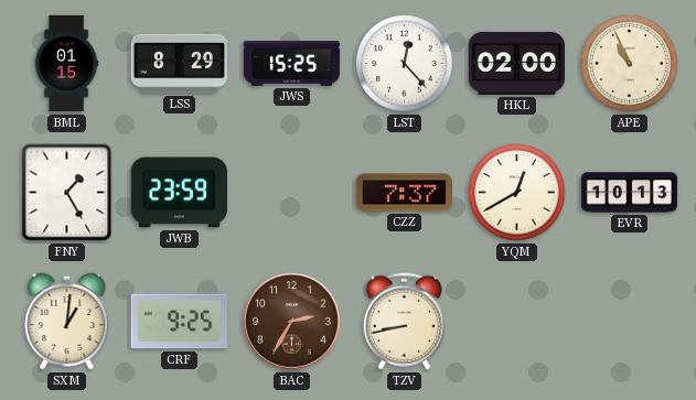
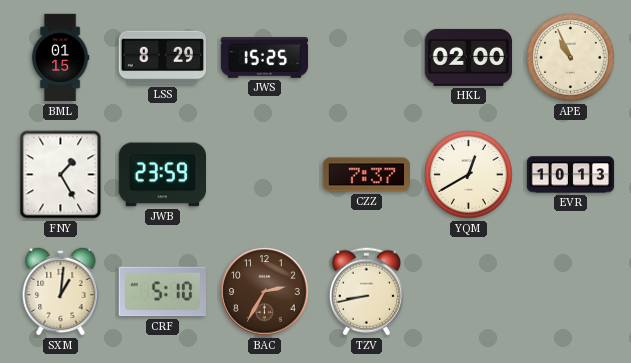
LST: 12:23 -> none (405, 64)
CRF: 9:25 -> 5:10 (162, 292)
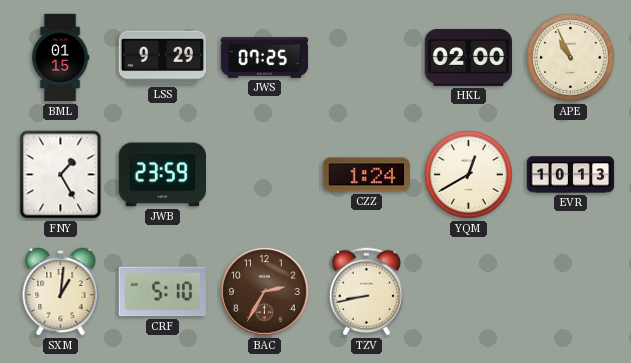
LSS: 8:29 -> 9:29 (162, 58)
JWS: 15:25 -> 07:25 (265, 58)
CZZ: 7:37 -> 1:24 (367, 175)
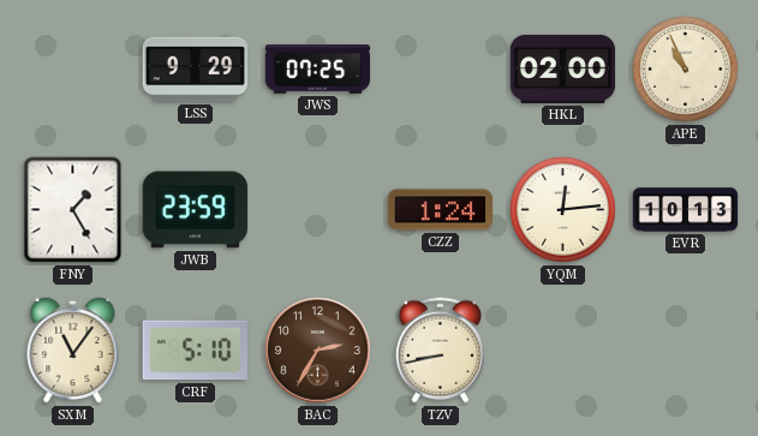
BML: 01:15 -> none (60, 58)
YQM: 12:40 -> 12:14 (563, 210)
SXM: 1:01 -> 11:06 (73, 350)
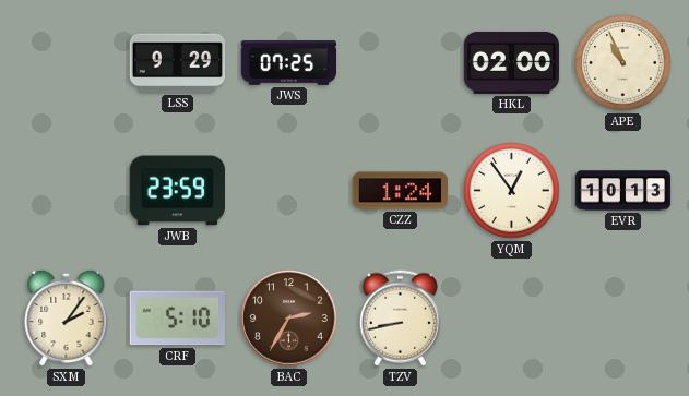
FNY: 1:25 -> none (73, 210)
YQM: 12:14 -> 12:54 (512, 191)
SXM: 11:06 -> 2:06 (67, 317)
